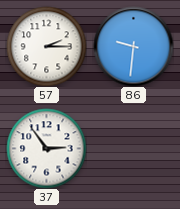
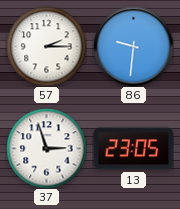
37: 2:54 -> 2:57 (46, 148)
13: none -> 23:05 (133, 149)
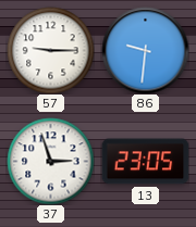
57: 2:15 -> 9:15 (50, 50)
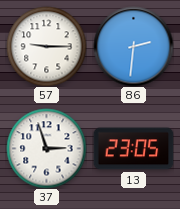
86: 9:31 -> 2:31 (133, 46)
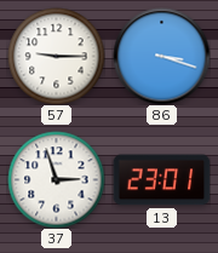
86: 2:31 -> 3:18 (161, 56)
13: 23:05 -> 23:01 (161, 180)
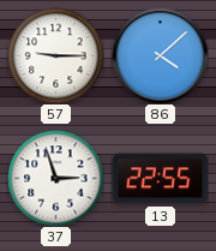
86: 3:18 -> 4:08 (160, 55)
13: 23:01 -> 22:55 (160, 179)
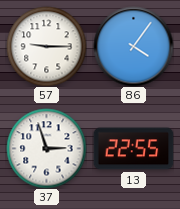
86: 4:08 -> 4:06 (133, 46)
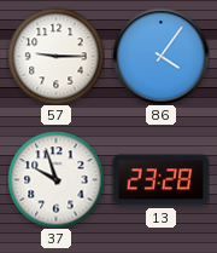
37: 2:57 -> 9:57 (55, 179)
13: 22:55 -> 23:28 (160, 180)
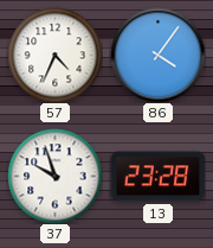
57: 9:15 -> 4:34 (54, 55)
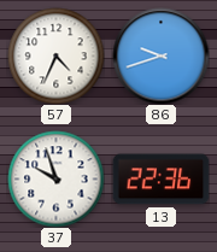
86: 4:06 -> 9:42 (160, 55)
13: 23:28 -> 22:36 (160, 180)
